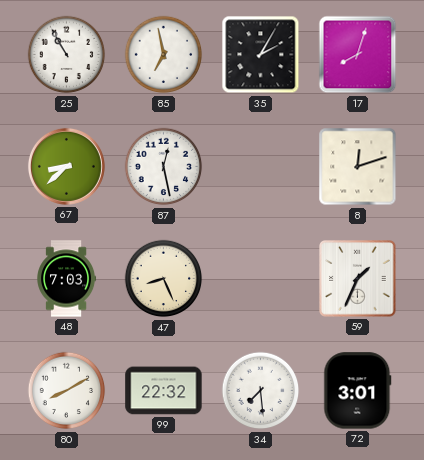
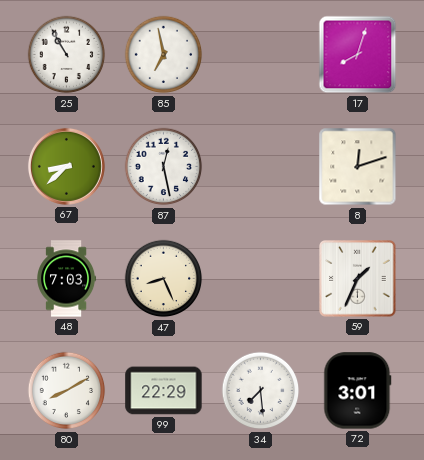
35: 2:05 -> none (261, 55)
99: 22:32 -> 22:29 (164, 391)
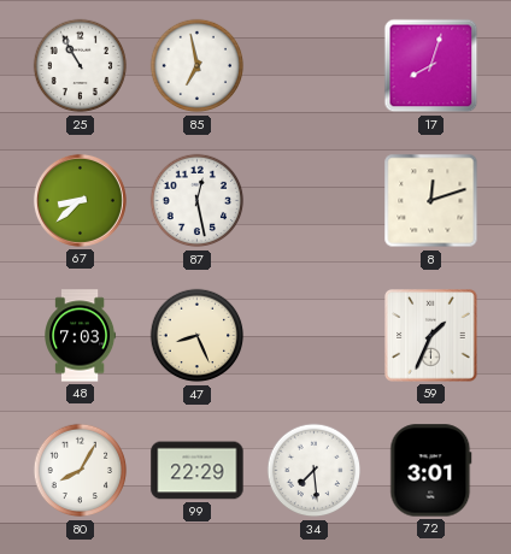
80: 8:10 -> 8:05 (81, 471)
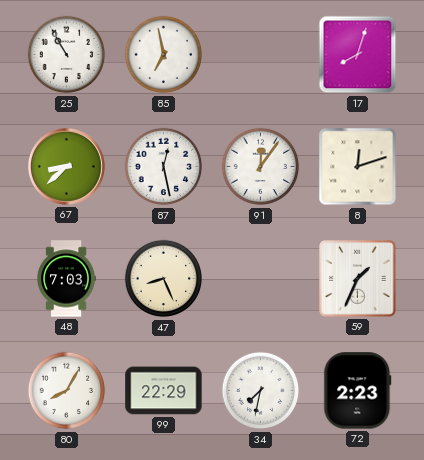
91: none -> 12:06 (261, 167)
34: 7:29 -> 7:32 (261, 391)
72: 3:01 -> 2:23 (358, 391)
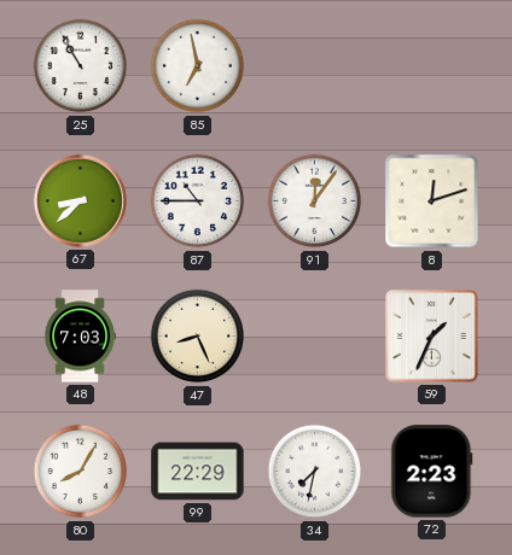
17: 8:03 -> none (358, 55)
87: 12:28 -> 10:45 (198, 201)
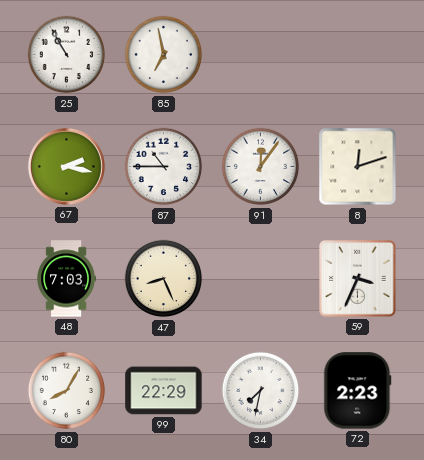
67: 8:38 -> 2:17 (66, 166)
59: 1:34 -> 3:34 (358, 279)
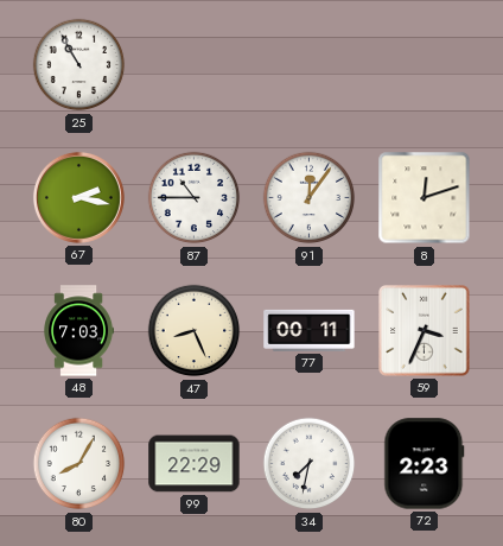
85: 6:58 -> none (164, 55)
77: none -> 00:11 (310, 330)
